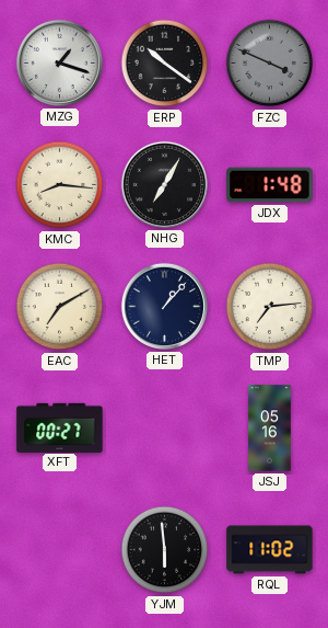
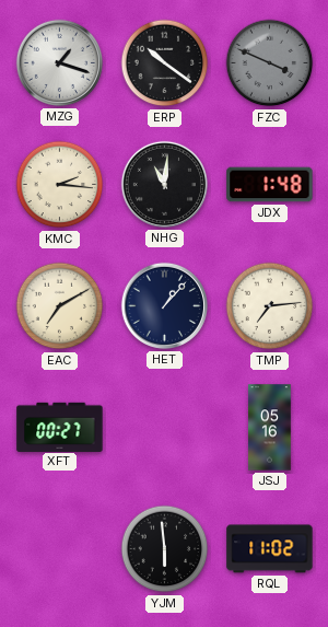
KMC: 8:16 -> 2:16 (60, 185)
NHG: 7:05 -> 11:01 (164, 184)
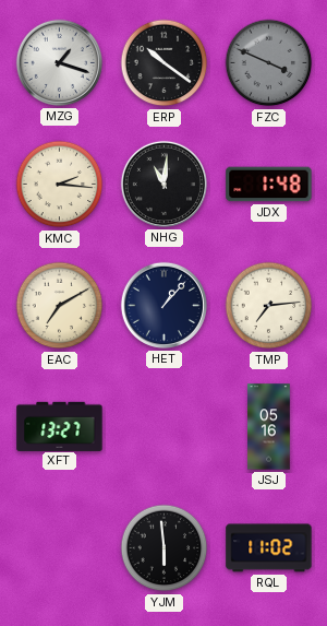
XFT: 00:27 -> 13:27 (60, 426)
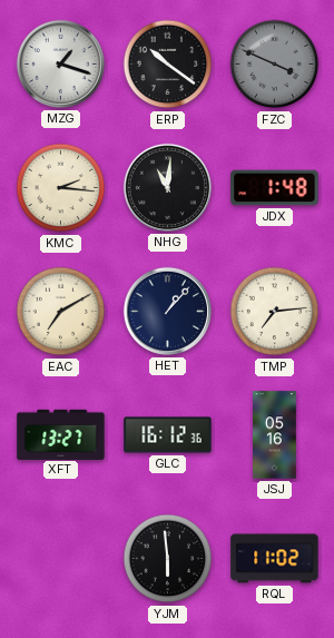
GLC: none -> 16:12 (168, 435)
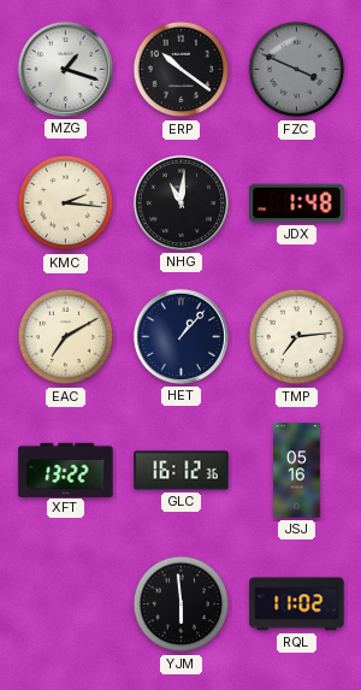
XFT: 13:27 -> 13:22 (66, 470)
